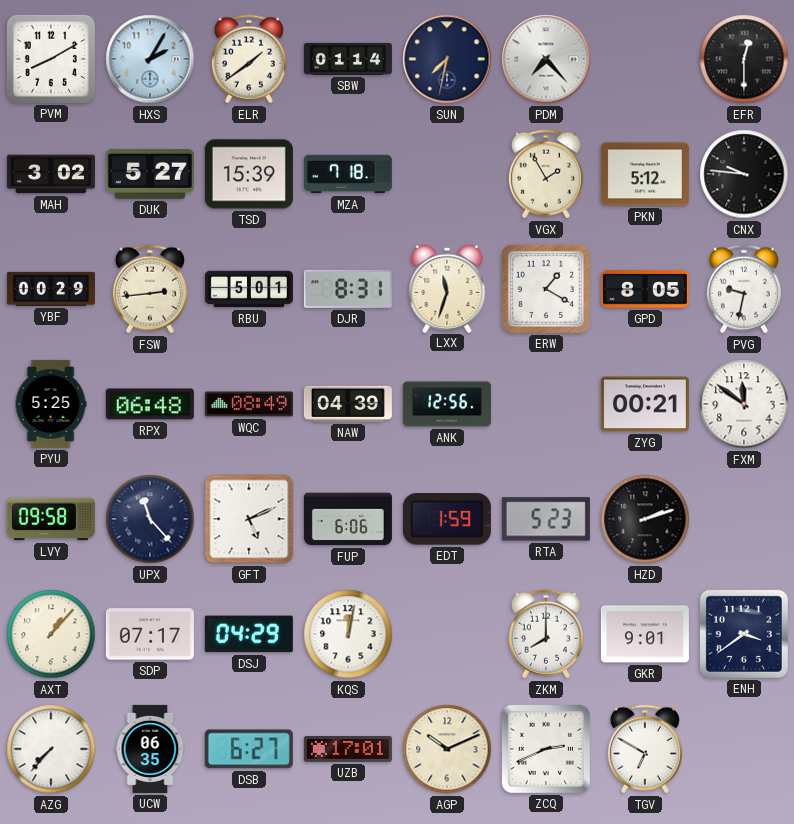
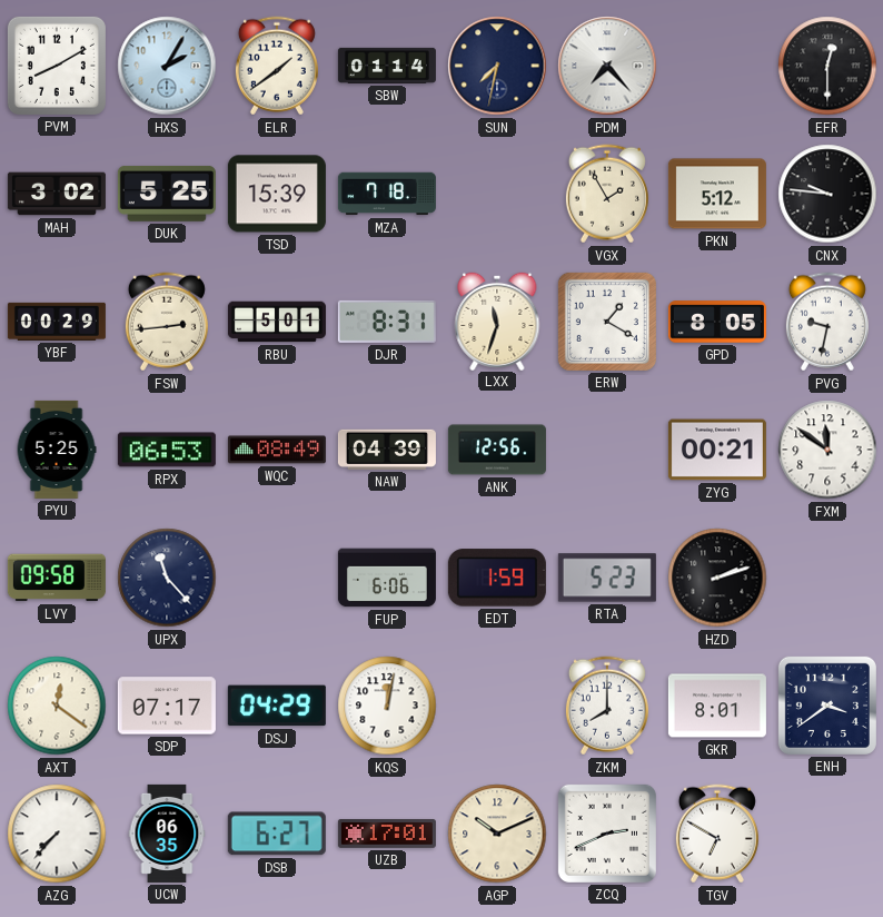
DUK: 5:27 -> 5:25 (167, 194)
RPX: 06:48 -> 06:53 (167, 450)
GFT: 5:11 -> none (249, 519)
AXT: 1:07 -> 12:21 (57, 706)
GKR: 9:01 -> 8:01 (717, 706)
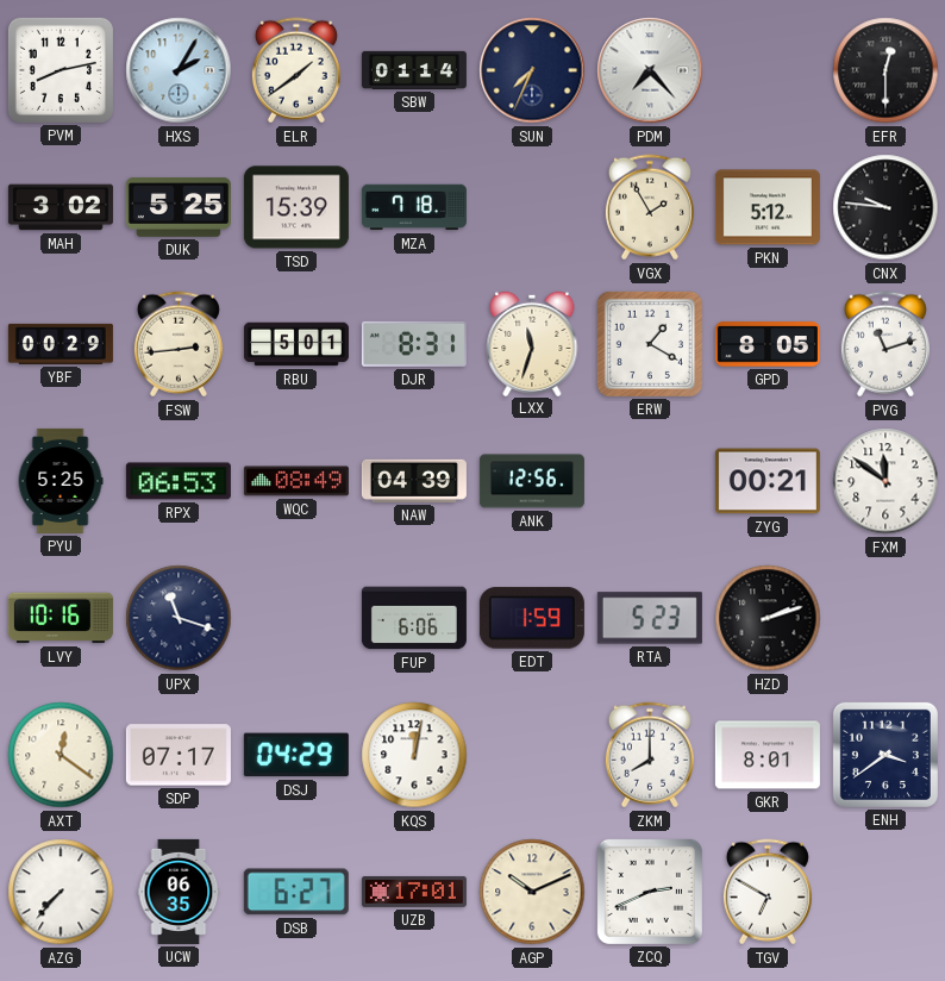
PVM: 8:10 -> 8:13 (61, 70)
SUN: 7:32 -> 7:34 (532, 70)
PVG: 9:32 -> 11:12 (885, 344)
LVY: 09:58 -> 10:16 (61, 618)
UPX: 11:23 -> 11:18 (179, 618)
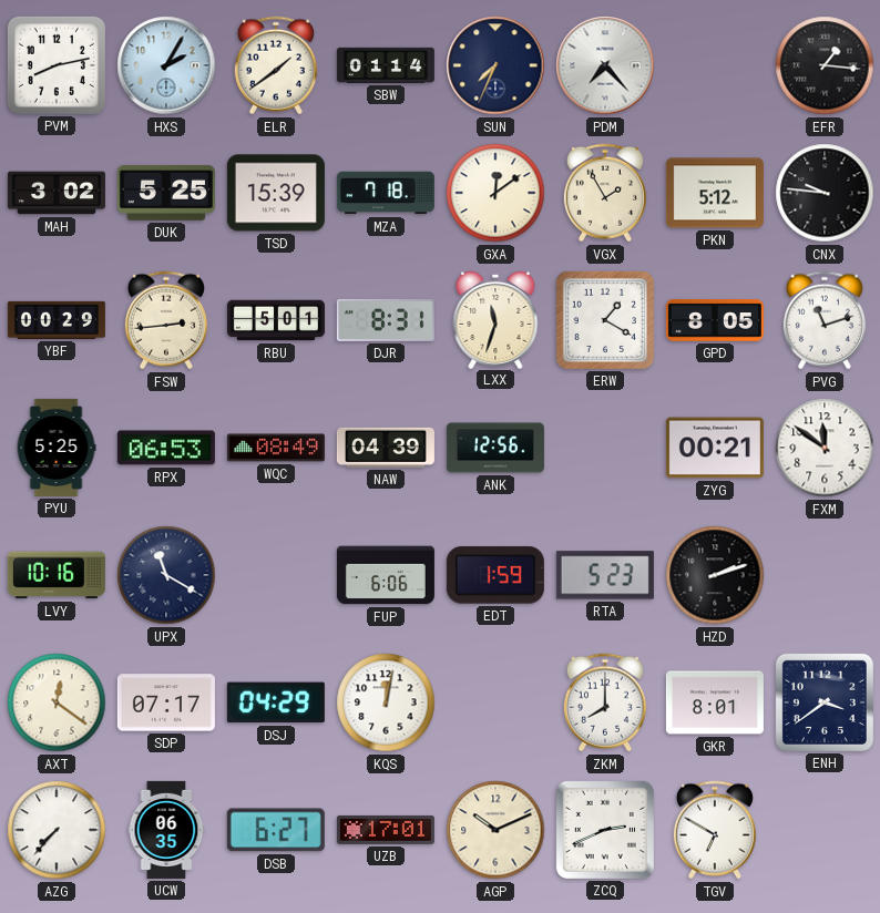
EFR: 12:30 -> 1:16 (825, 65)
GXA: none -> 12:09 (495, 193)
UPX: 11:18 -> 11:20 (166, 575)
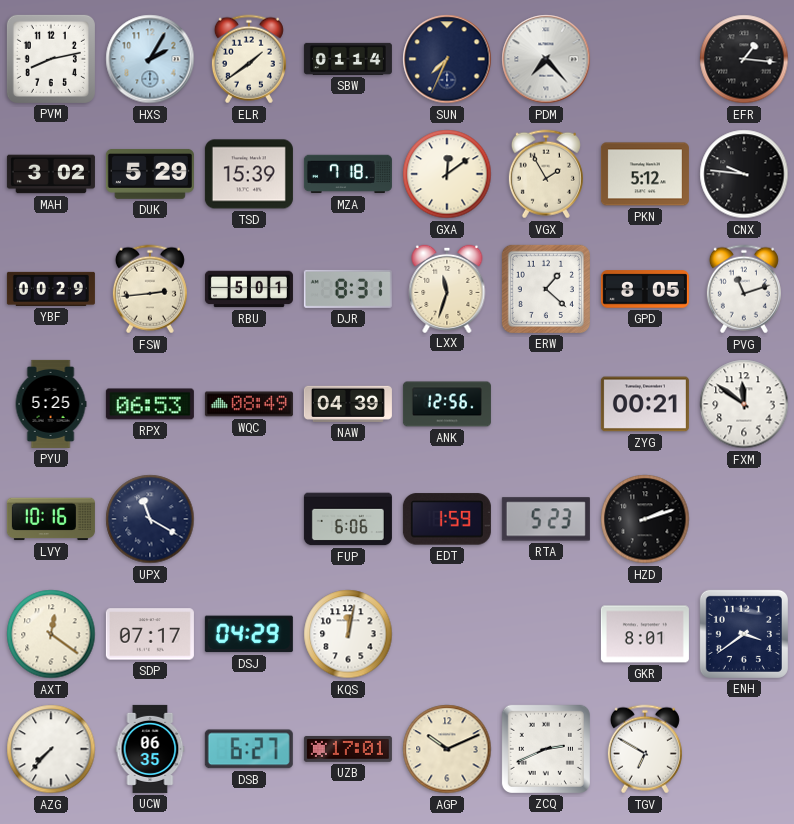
DUK: 5:25 -> 5:29 (150, 174)
ERW: 1:20 -> 1:22 (546, 289)
ZKM: 8:00 -> none (605, 702)
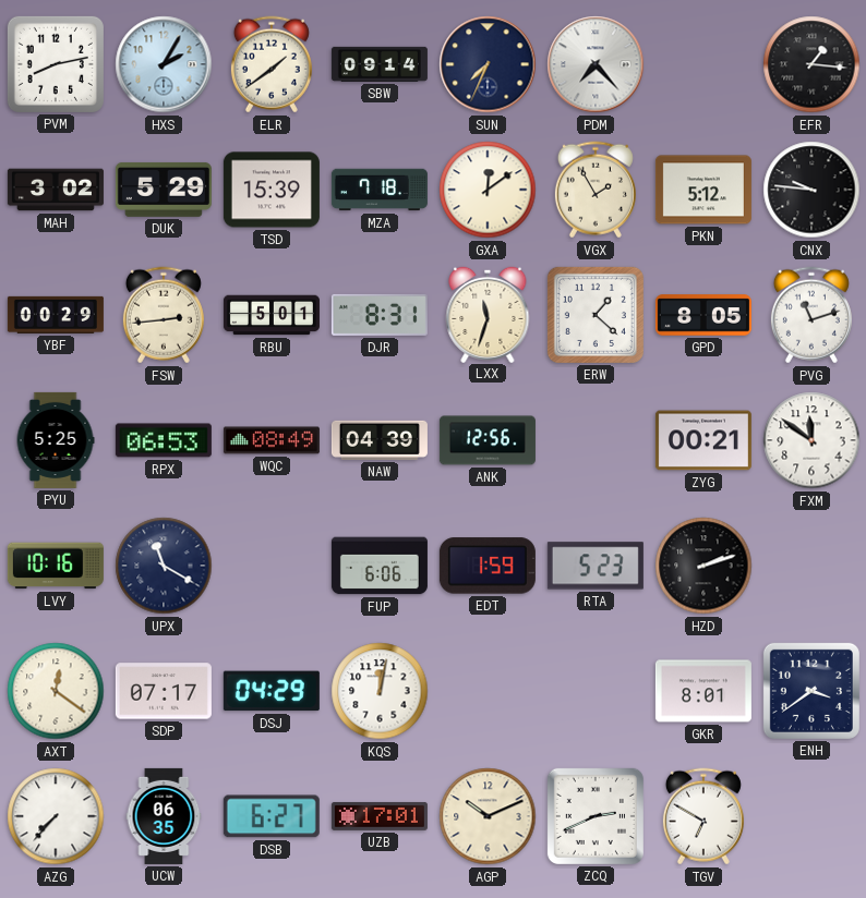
SBW: 01:14 -> 09:14 (380, 64)
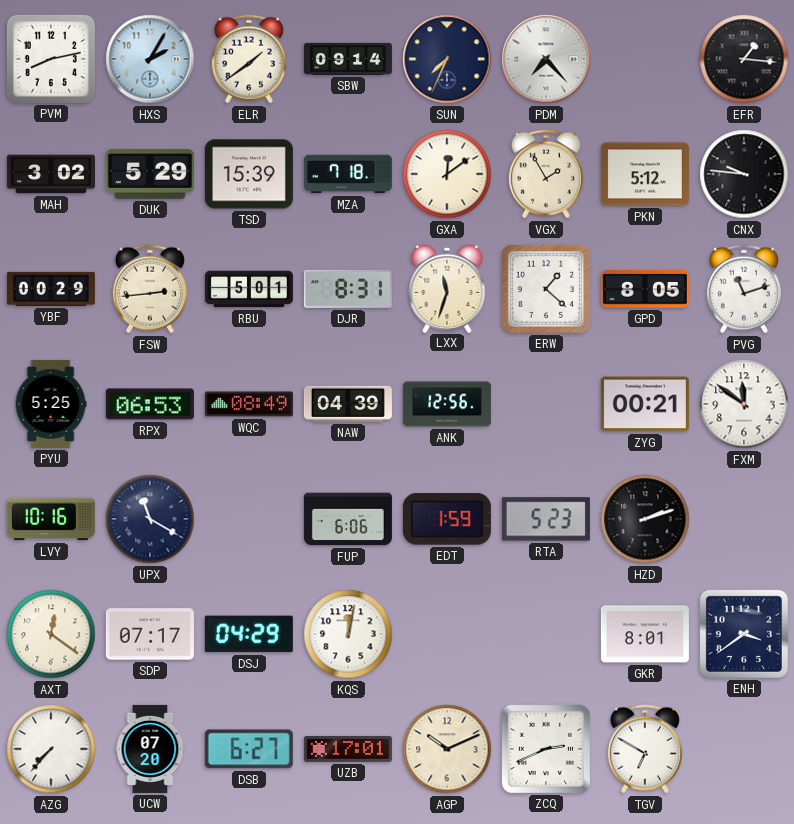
UCW: 06:35 -> 07:20 (150, 749)
